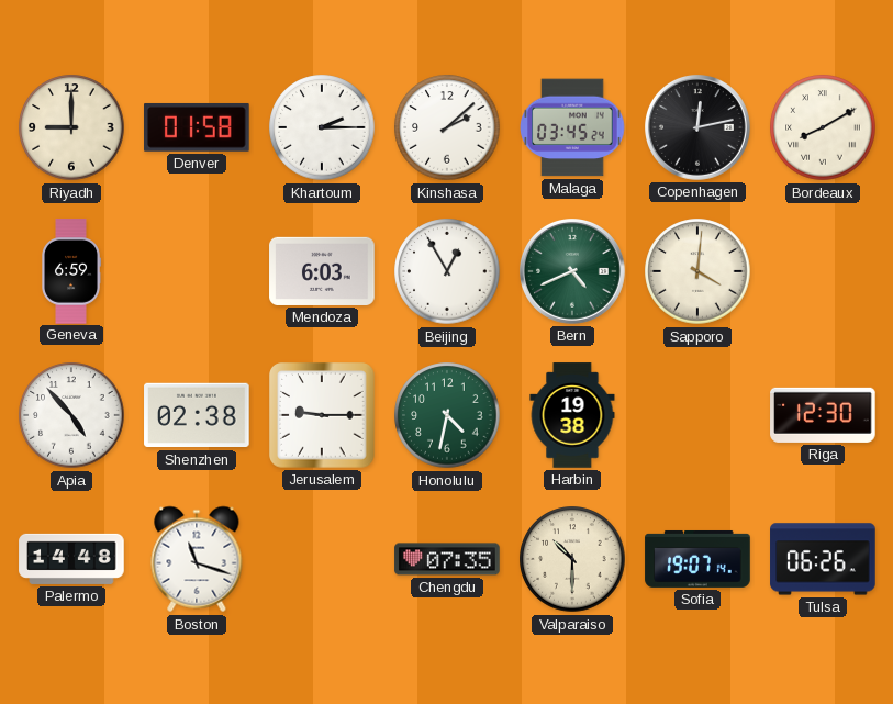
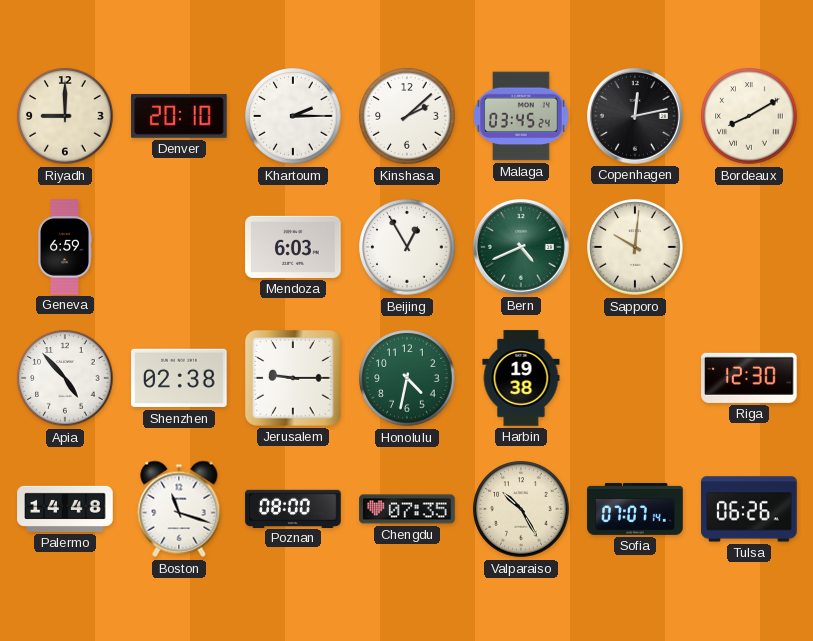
Denver: 01:58 -> 20:10 (180, 116)
Sapporo: 4:01 -> 10:01 (635, 247)
Poznan: none -> 08:00 (293, 508)
Valparaiso: 10:30 -> 10:25 (521, 509)
Sofia: 19:07 -> 07:07 (635, 509)
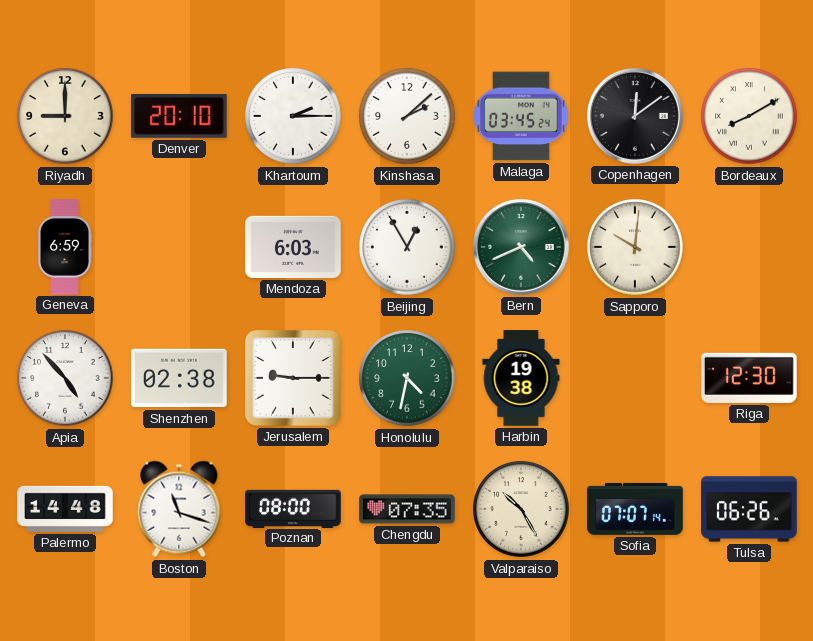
Copenhagen: 12:13 -> 12:09 (636, 117)
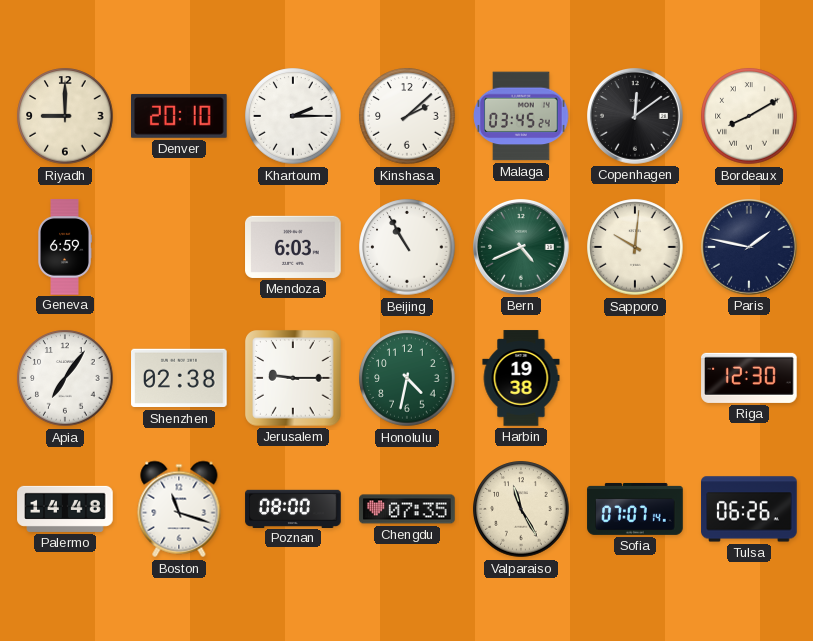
Beijing: 12:55 -> 10:55 (407, 247)
Paris: none -> 1:47 (750, 248)
Apia: 4:53 -> 7:06 (65, 378)
Valparaiso: 10:25 -> 11:25 (521, 509)
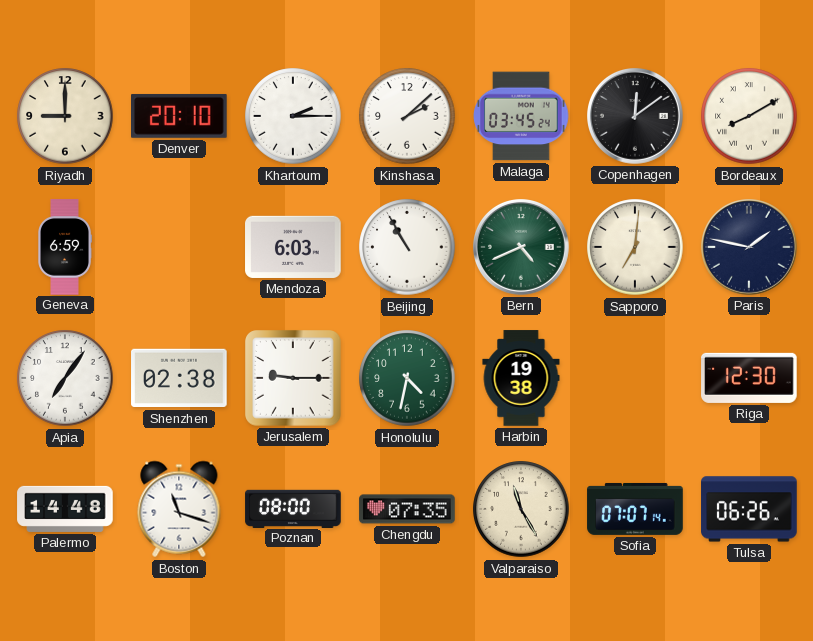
Sapporo: 10:01 -> 7:01 (635, 247)
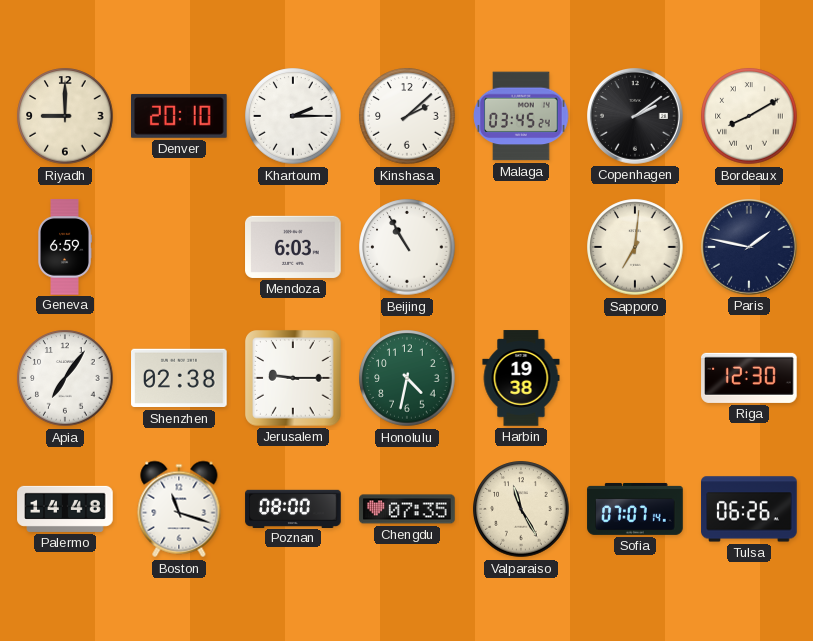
Copenhagen: 12:09 -> 2:09 (636, 117)
Bern: 4:41 -> none (522, 248)
